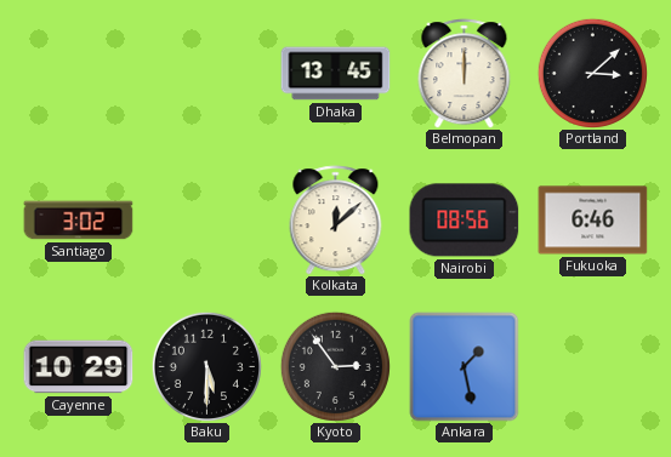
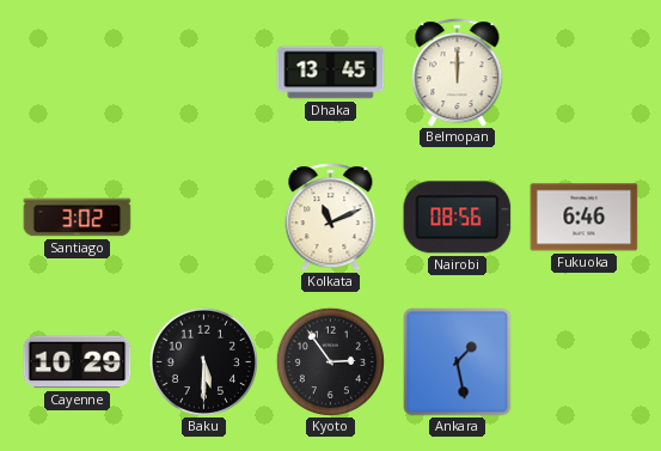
Portland: 3:08 -> none (592, 73)
Kolkata: 12:08 -> 11:11 (331, 218)
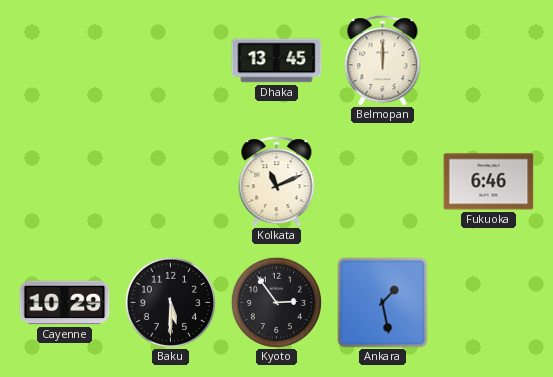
Santiago: 3:02 -> none (78, 218)
Nairobi: 08:56 -> none (458, 218)
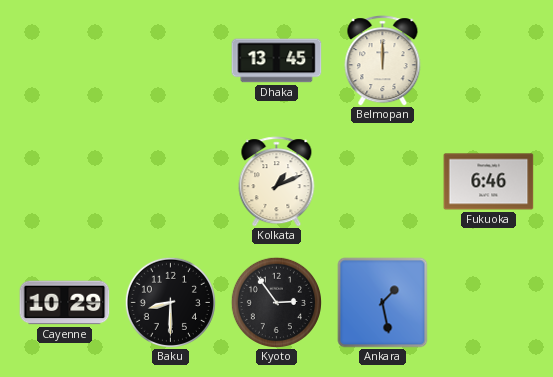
Kolkata: 11:11 -> 1:11 (277, 182)
Baku: 5:30 -> 8:30 (170, 302)
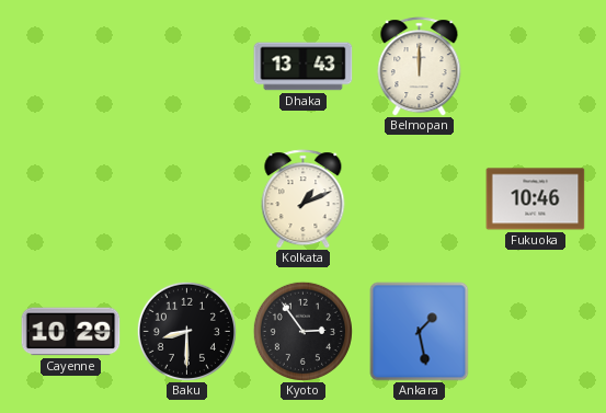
Dhaka: 13:45 -> 13:43 (304, 67)
Fukuoka: 6:46 -> 10:46 (536, 199)
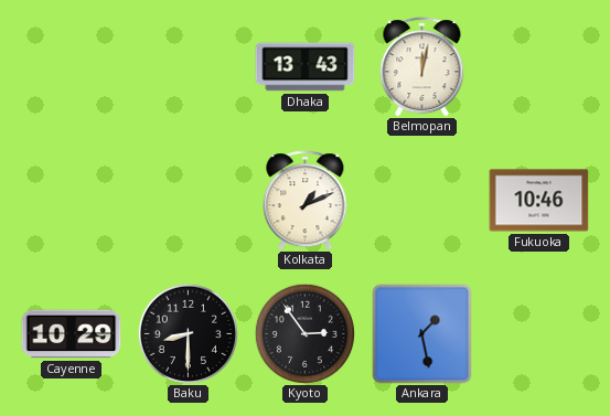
Belmopan: 12:00 -> 12:02 (422, 67)
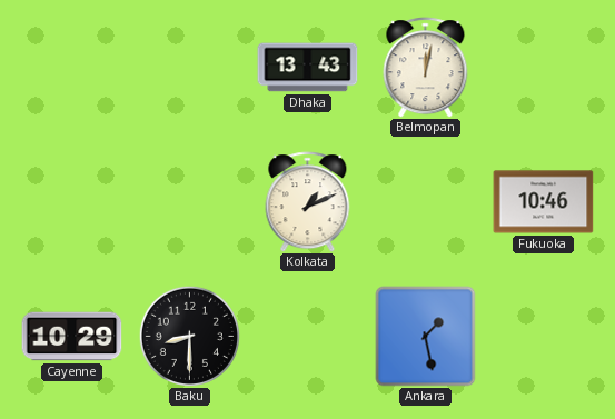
Kyoto: 2:54 -> none (304, 333)
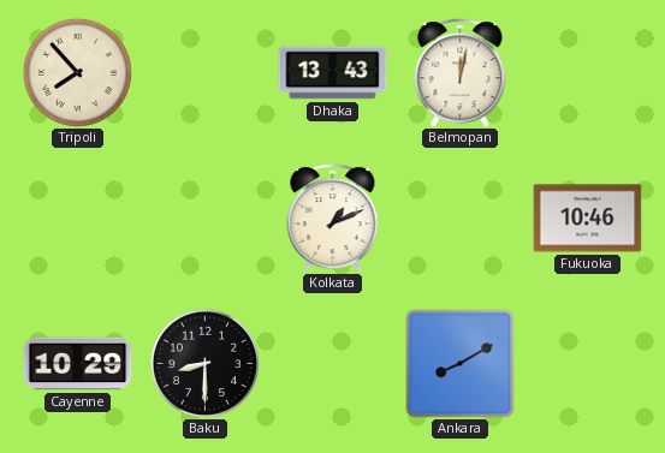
Tripoli: none -> 7:53 (77, 72)
Ankara: 1:28 -> 8:10 (461, 364)
